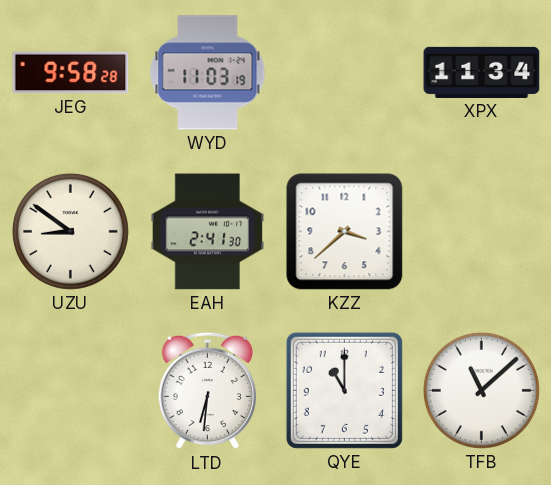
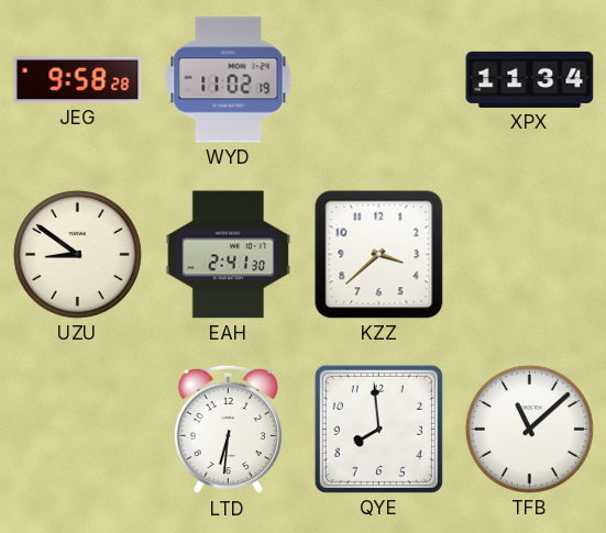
WYD: 11:03 -> 11:02 (229, 80)
QYE: 11:00 -> 7:59 (378, 429)
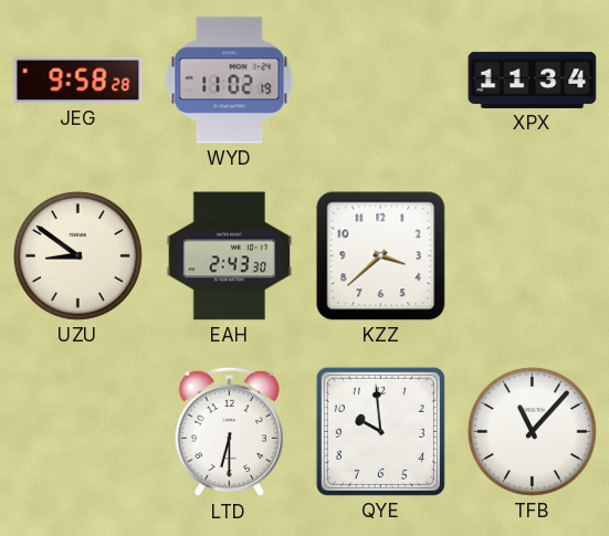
EAH: 2:41 -> 2:43 (230, 256)
LTD: 6:31 -> 6:30 (229, 432)
QYE: 7:59 -> 9:59 (380, 431)
TFB: 11:08 -> 11:07 (532, 431)
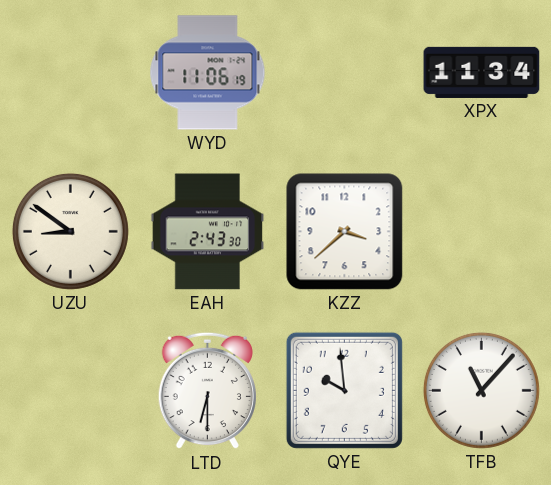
JEG: 9:58 -> none (78, 81)
WYD: 11:02 -> 11:06 (208, 73)
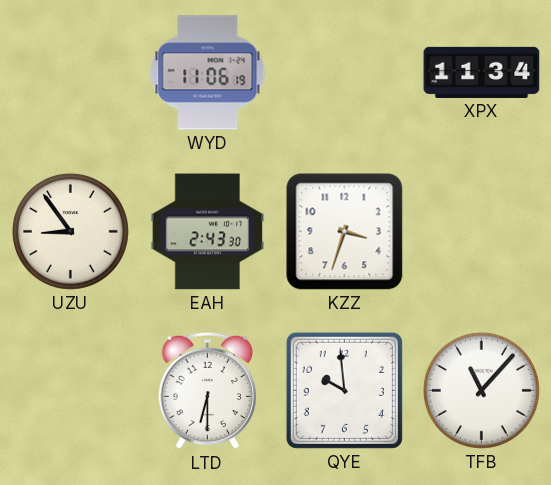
UZU: 8:51 -> 8:54 (70, 231)
KZZ: 3:38 -> 3:33 (345, 232)
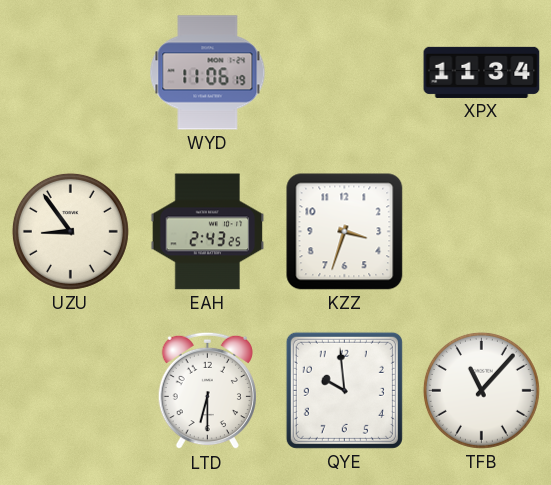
EAH: 2:43:30 -> 2:43:25 (208, 232)
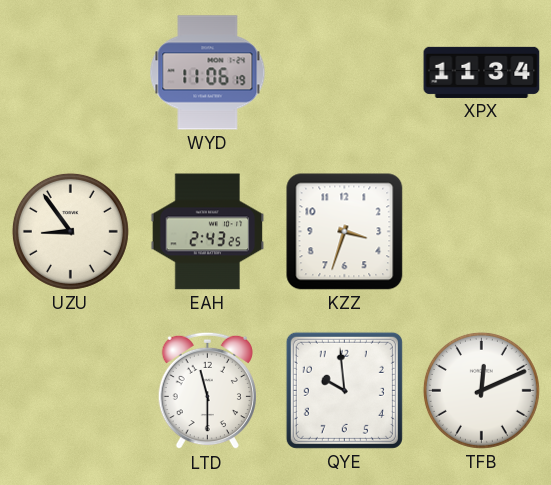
LTD: 6:30 -> 11:30 (207, 391)
TFB: 11:07 -> 12:11 (481, 390)
